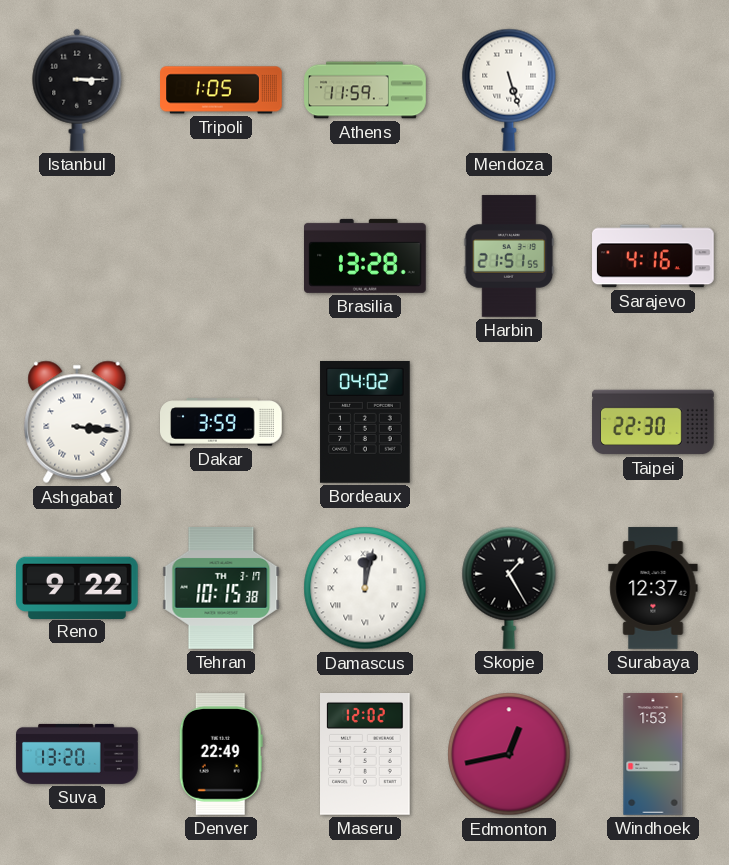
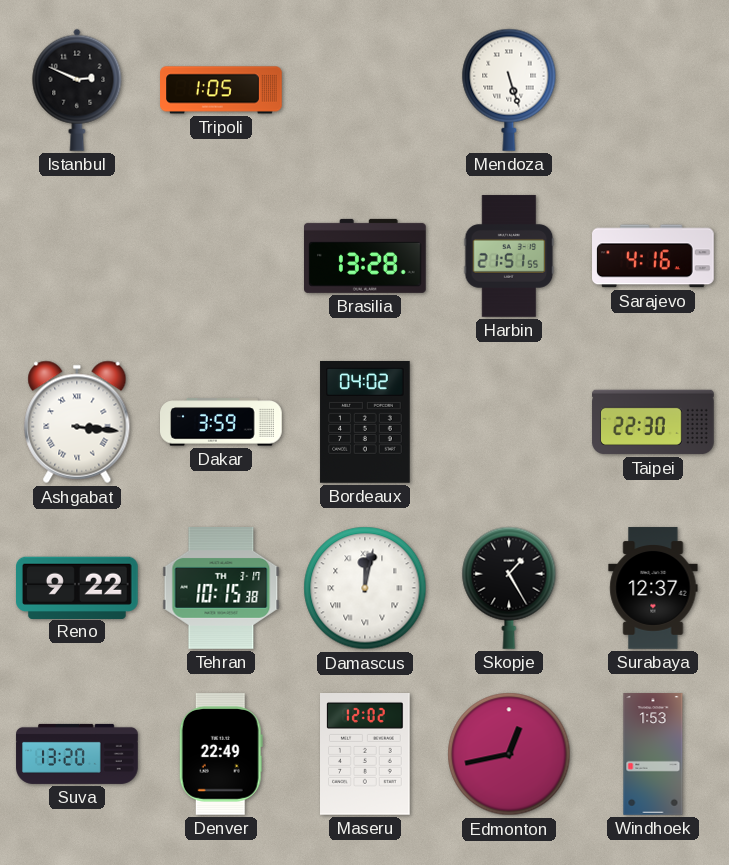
Istanbul: 3:15 -> 2:49 (77, 90)
Athens: 11:59 -> none (365, 90)
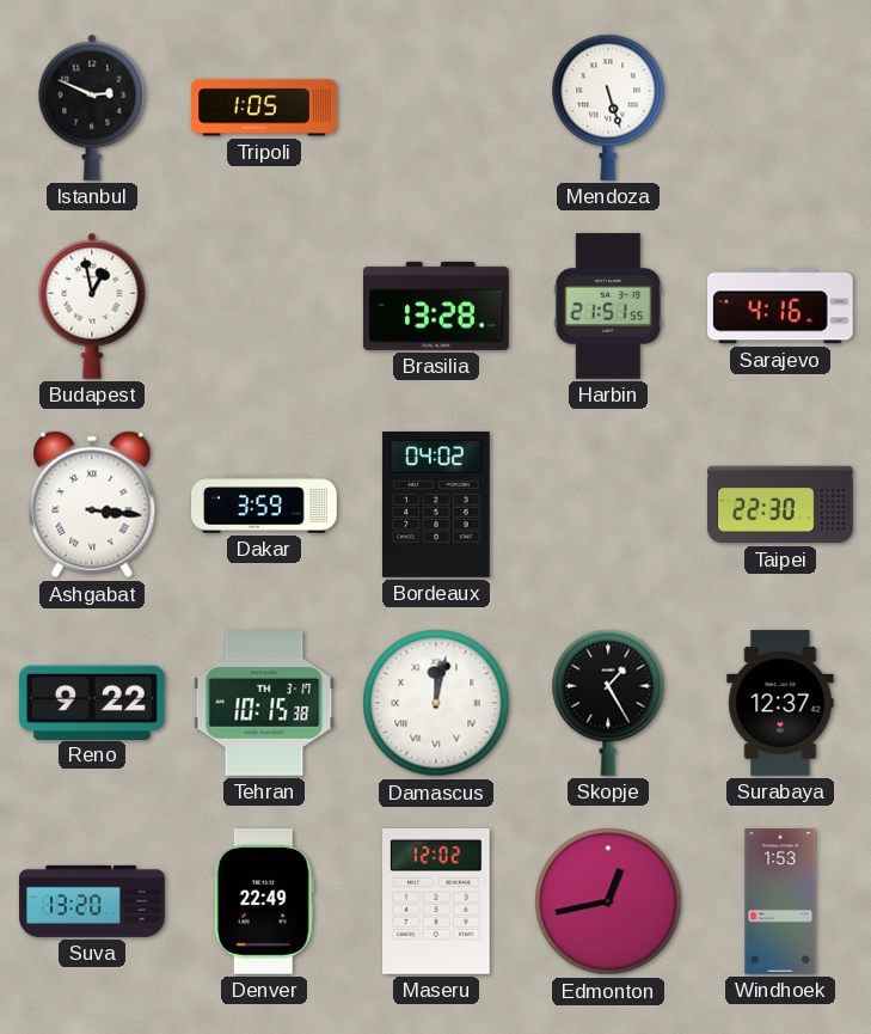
Budapest: none -> 12:58 (92, 306)
